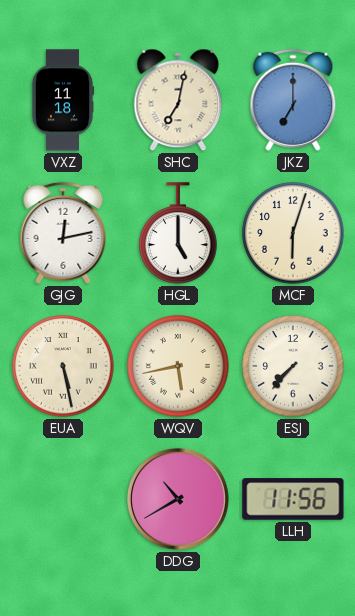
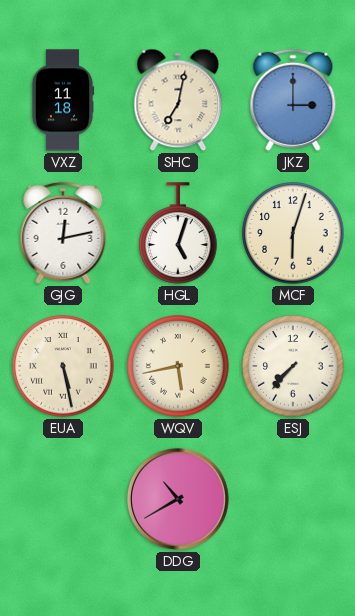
JKZ: 7:00 -> 3:00 (293, 100)
HGL: 5:00 -> 5:03 (178, 233)
LLH: 11:56 -> none (293, 499)
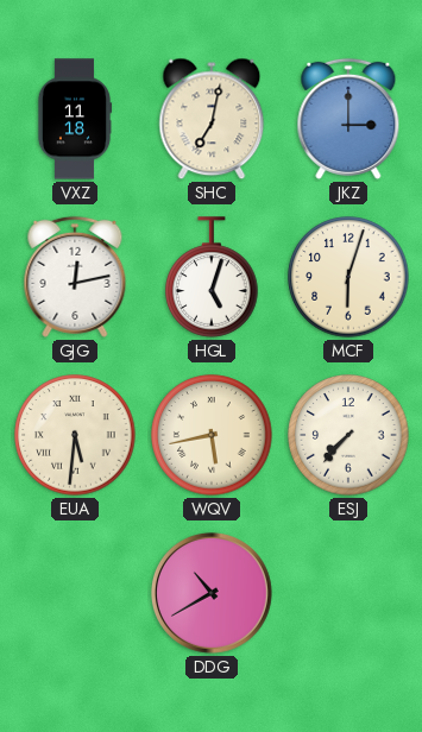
EUA: 5:28 -> 5:31 (75, 435)
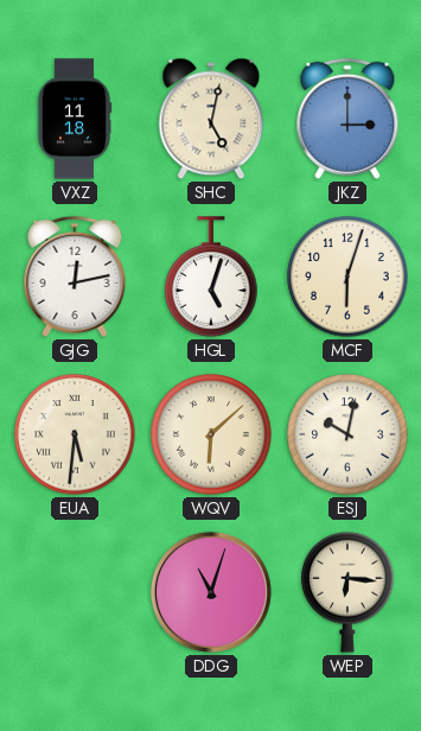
SHC: 7:02 -> 5:02 (211, 119)
WQV: 5:43 -> 6:08 (211, 434)
ESJ: 7:37 -> 10:02 (347, 434)
DDG: 10:40 -> 11:03 (211, 592)
WEP: none -> 6:16 (347, 592)
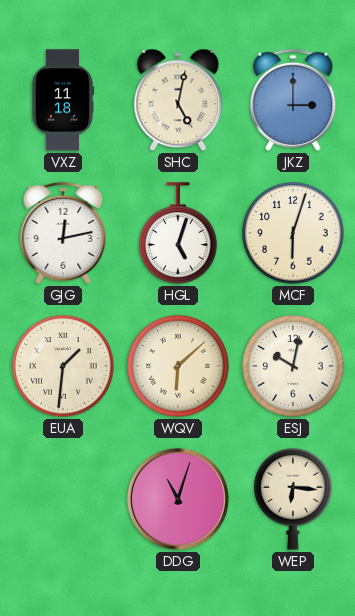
EUA: 5:31 -> 1:31 (63, 366)
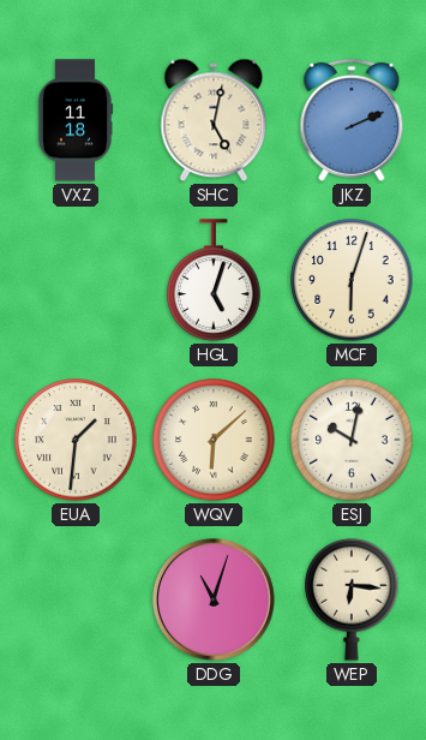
JKZ: 3:00 -> 2:11 (352, 120)
GJG: 12:13 -> none (63, 233)
